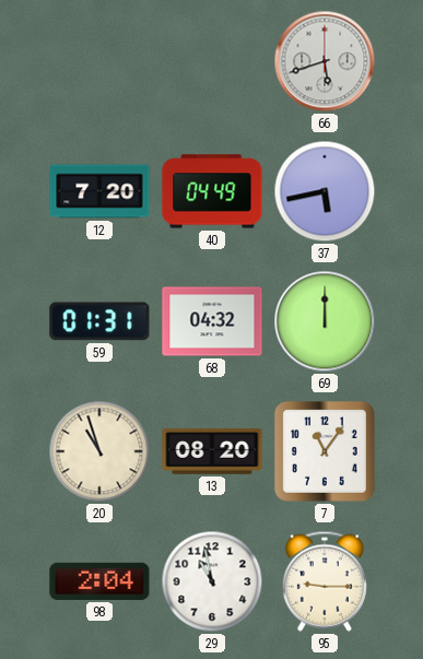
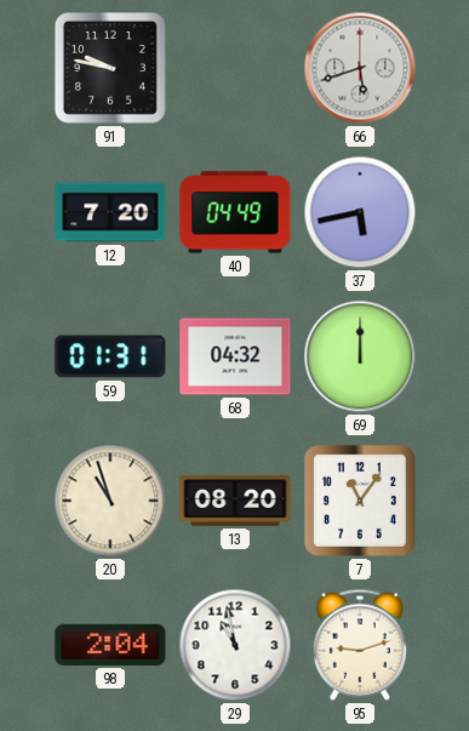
91: none -> 9:47 (111, 69)
95: 9:15 -> 9:12 (360, 645)
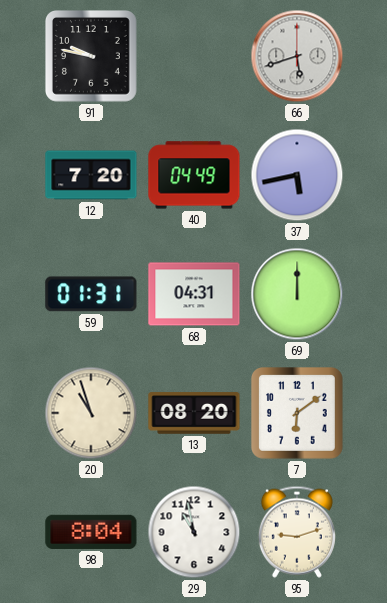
68: 04:32 -> 04:31 (194, 294)
7: 11:06 -> 6:09 (298, 414)
98: 2:04 -> 8:04 (91, 532)
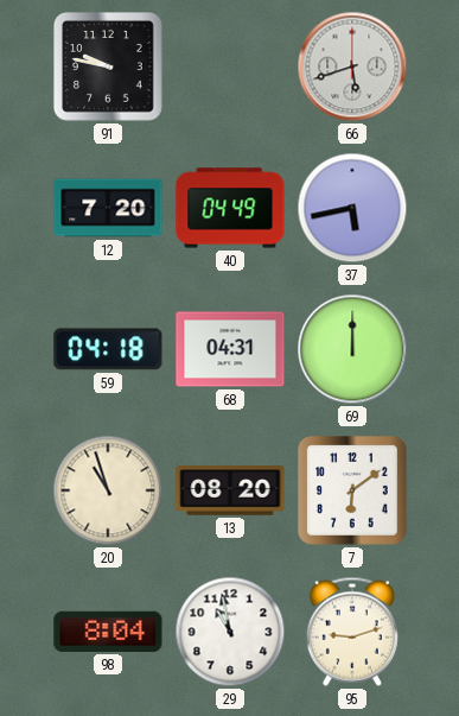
59: 01:31 -> 04:18 (108, 349)
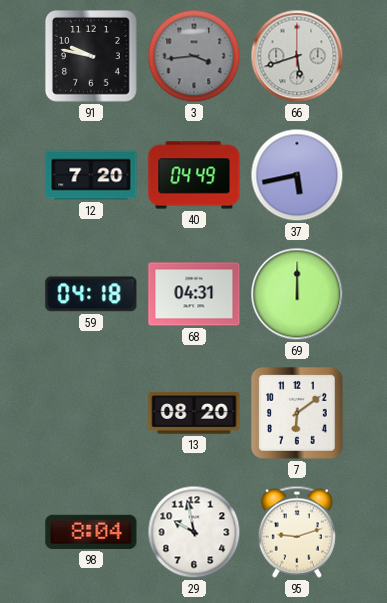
3: none -> 3:44 (194, 56)
20: 10:57 -> none (108, 490)
29: 10:58 -> 9:58 (194, 532)
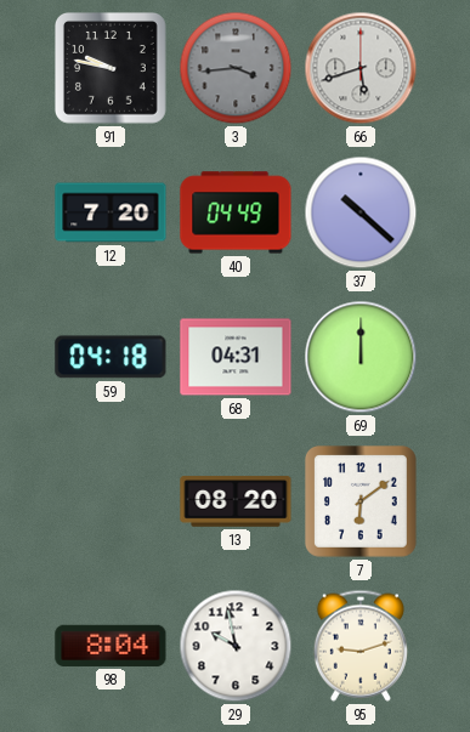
37: 5:43 -> 10:22 (361, 212)
